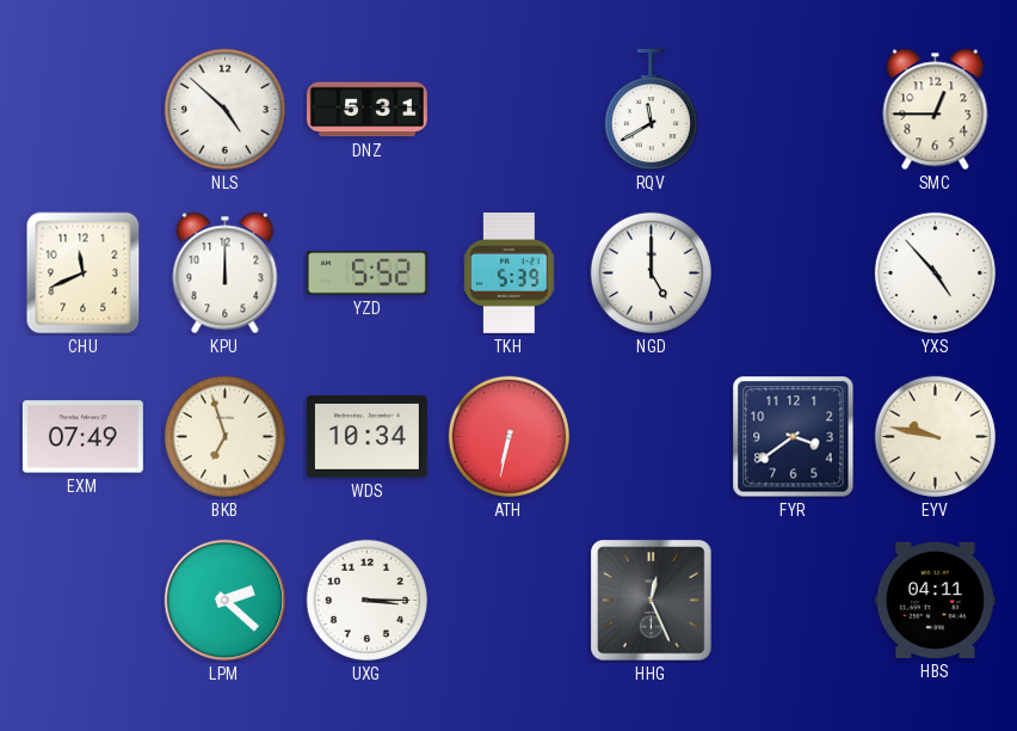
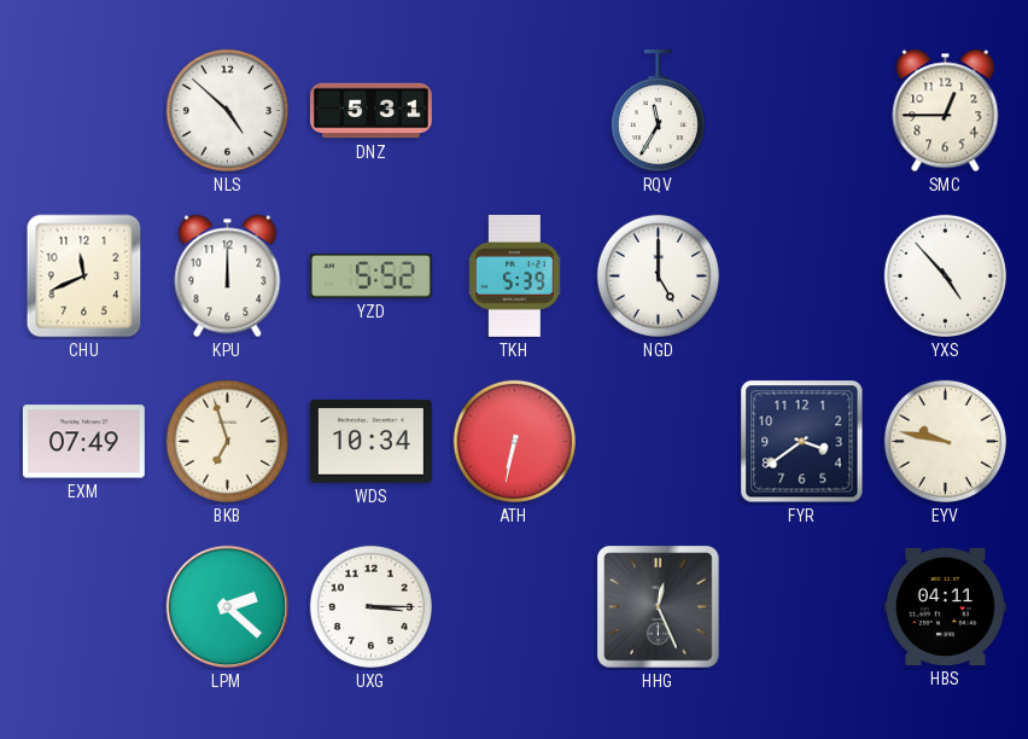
RQV: 11:40 -> 11:35 (658, 111)
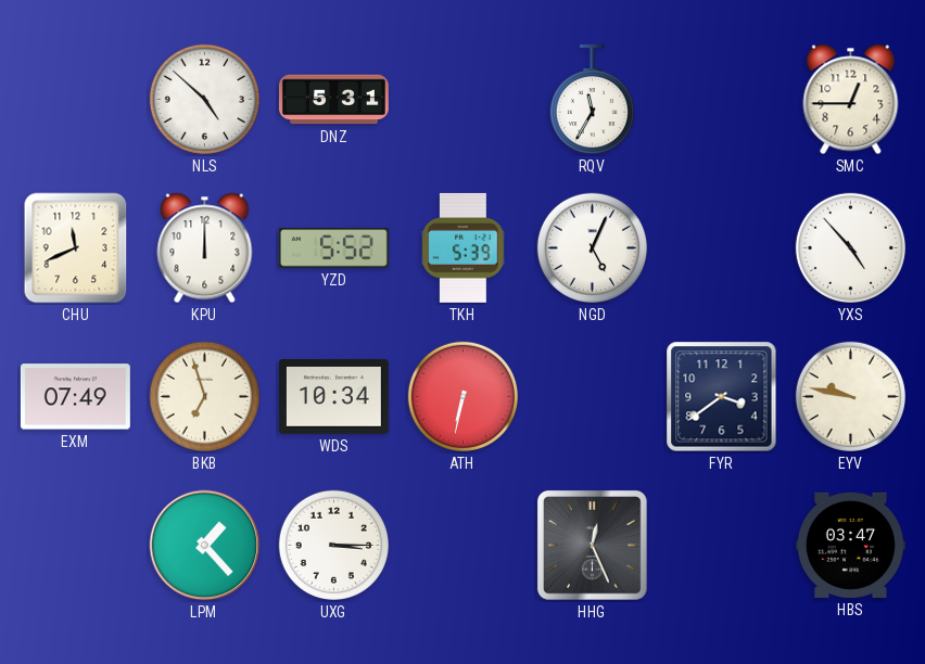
NGD: 5:00 -> 5:04 (592, 247)
LPM: 2:22 -> 1:23 (205, 546)
HBS: 04:11 -> 03:47 (850, 545)
